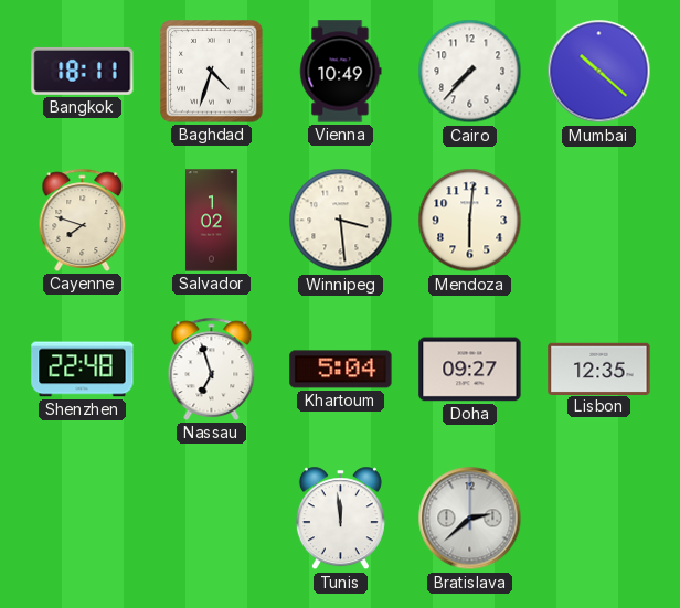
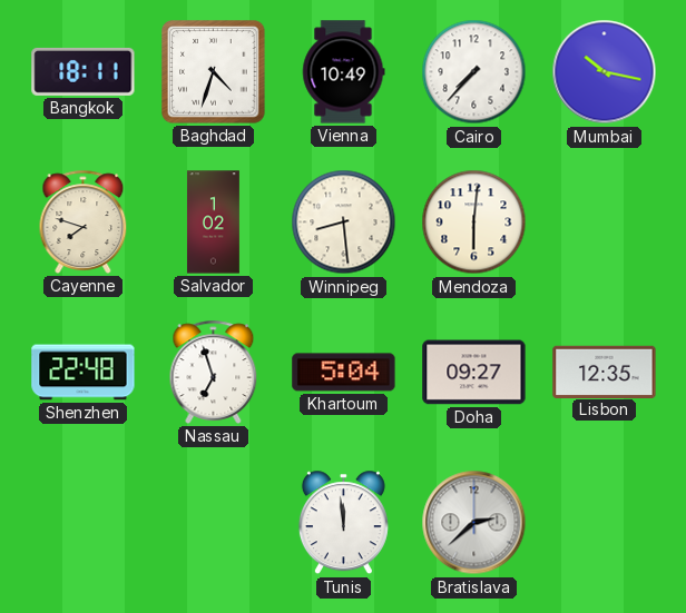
Mumbai: 10:22 -> 10:17 (605, 72)
Winnipeg: 3:29 -> 8:29 (344, 223)
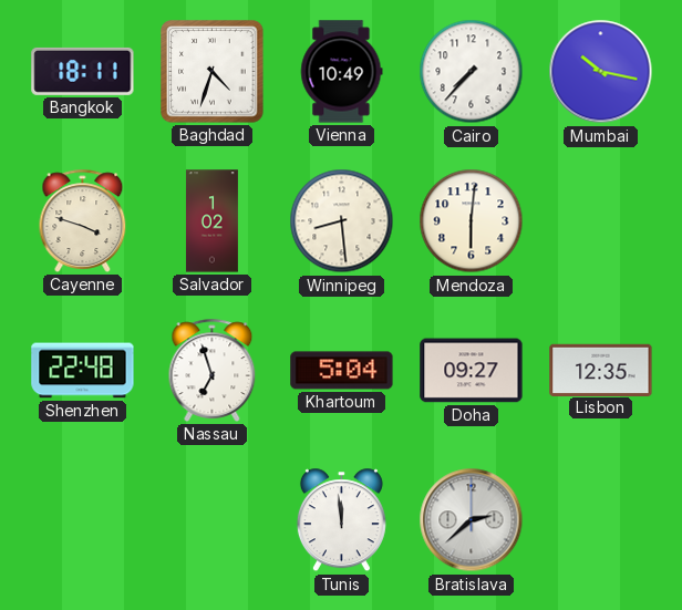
Cayenne: 7:48 -> 3:48 (83, 220)
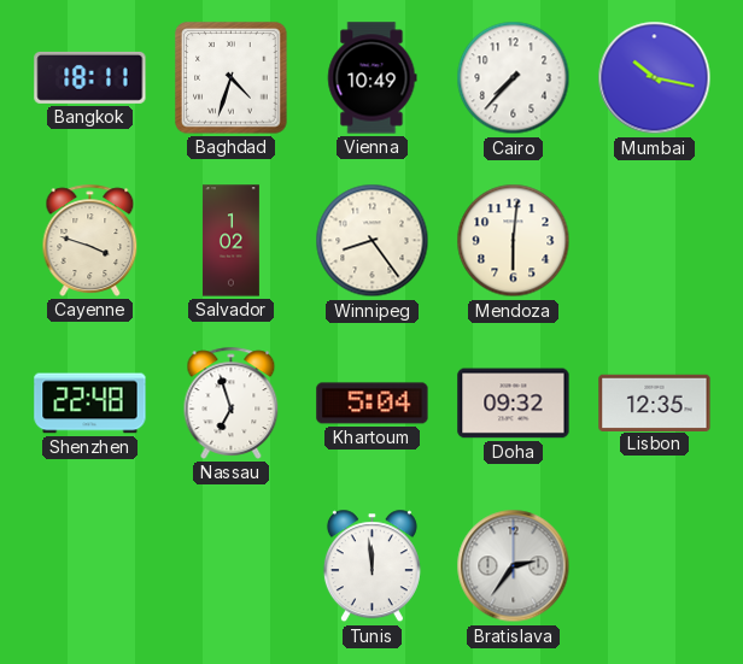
Winnipeg: 8:29 -> 8:24 (373, 241)
Doha: 09:27 -> 09:32 (514, 404)
Bratislava: 2:38 -> 2:36 (514, 566)
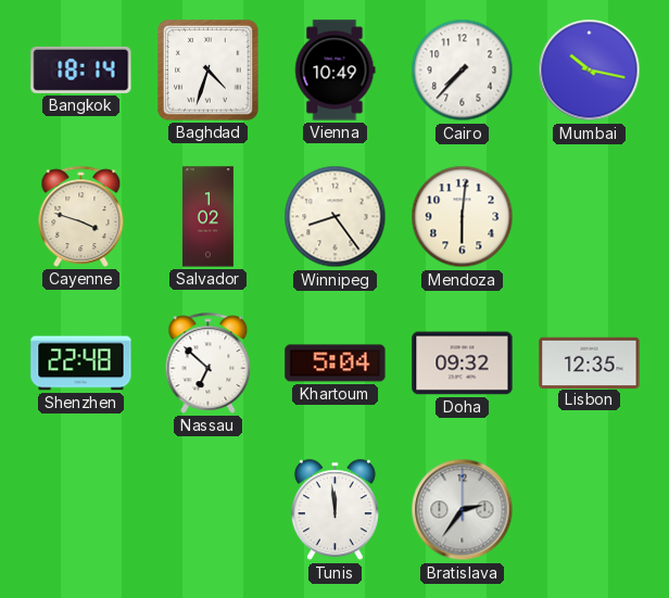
Bangkok: 18:11 -> 18:14 (81, 69)
Nassau: 6:57 -> 6:52 (209, 362)
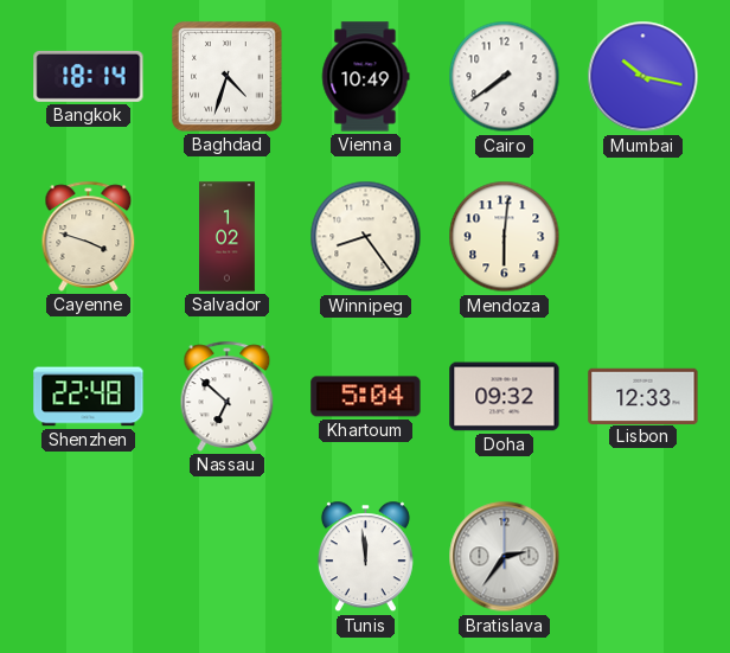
Cairo: 7:37 -> 7:39 (505, 77)
Lisbon: 12:35 -> 12:33 (643, 396)
